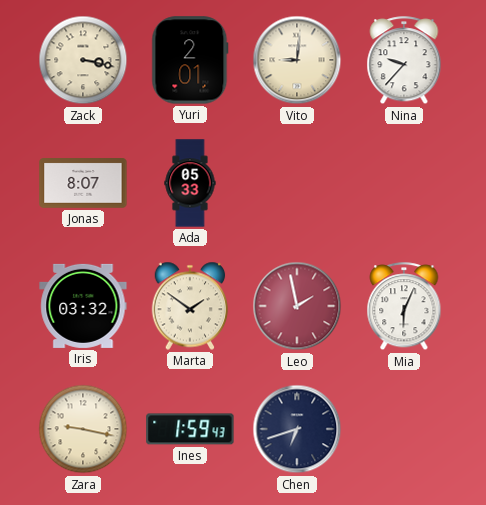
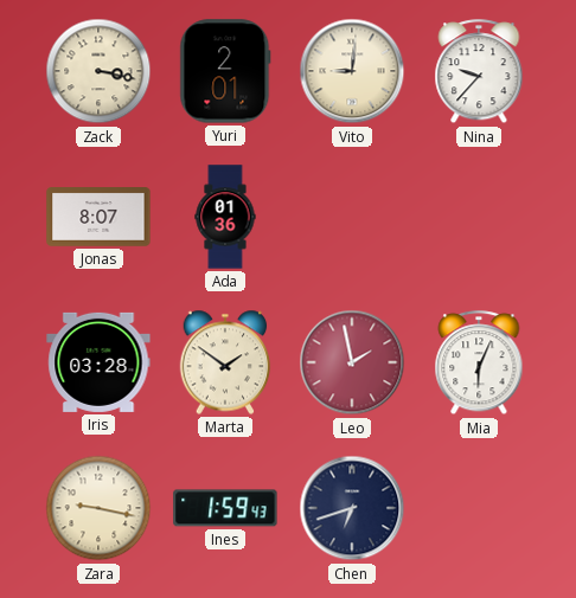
Ada: 05:33 -> 01:36 (225, 217)
Iris: 03:32 -> 03:28 (98, 362)
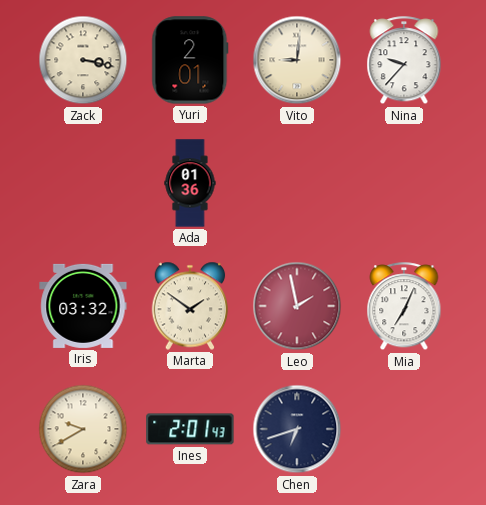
Jonas: 8:07 -> none (98, 218)
Iris: 03:28 -> 03:32 (83, 306)
Mia: 6:04 -> 7:04 (404, 307)
Zara: 9:17 -> 9:40 (83, 429)
Ines: 1:59 -> 2:01 (190, 429)
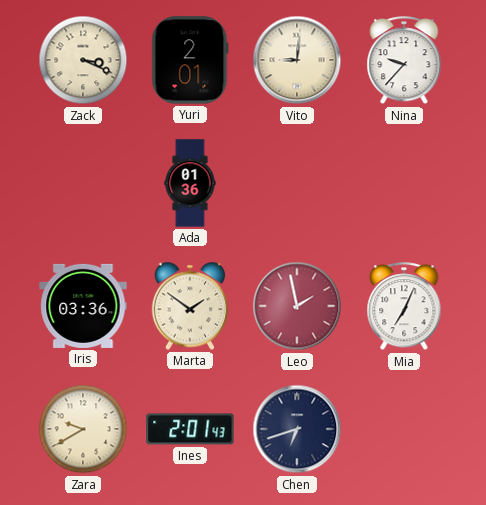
Zack: 3:17 -> 3:19 (83, 60)
Iris: 03:32 -> 03:36 (83, 306)
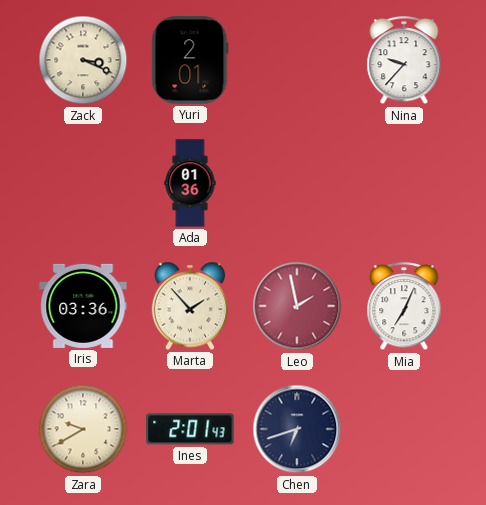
Vito: 9:01 -> none (297, 60)
Marta: 1:51 -> 1:53 (190, 306)
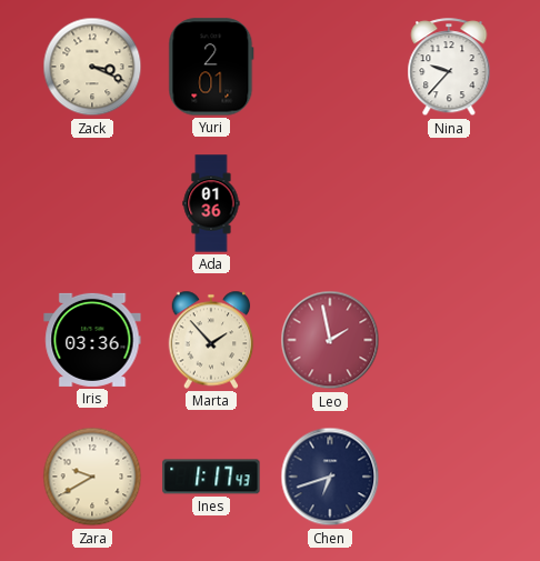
Mia: 7:04 -> none (404, 307)
Ines: 2:01 -> 1:17 (211, 477)
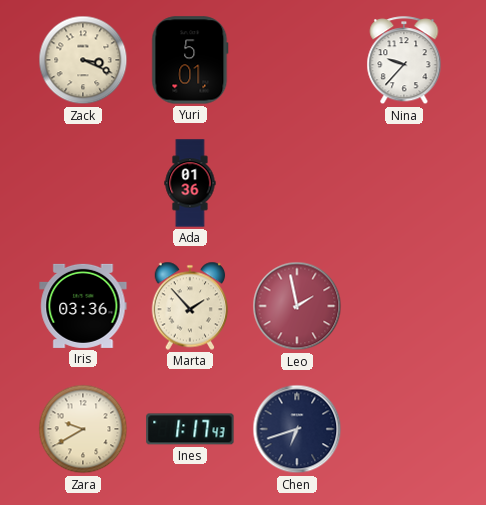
Yuri: 2:01 -> 5:01 (190, 60)
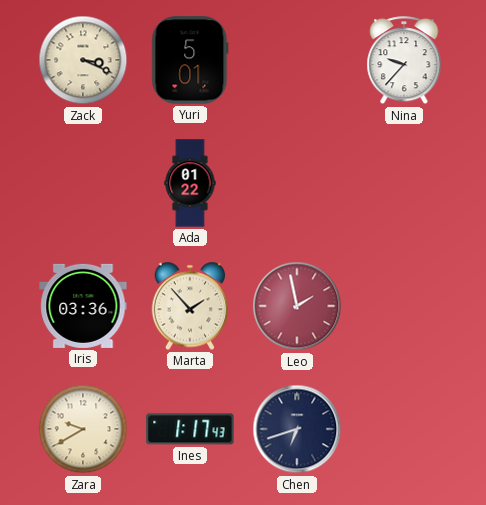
Ada: 01:36 -> 01:22 (190, 183)
